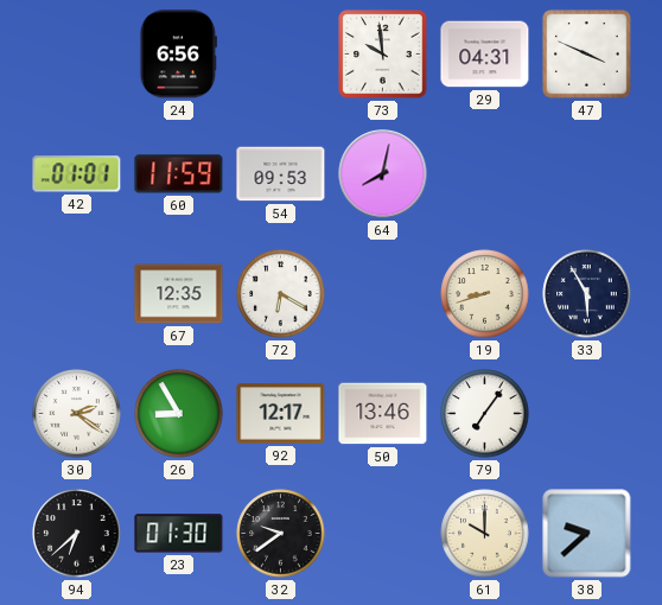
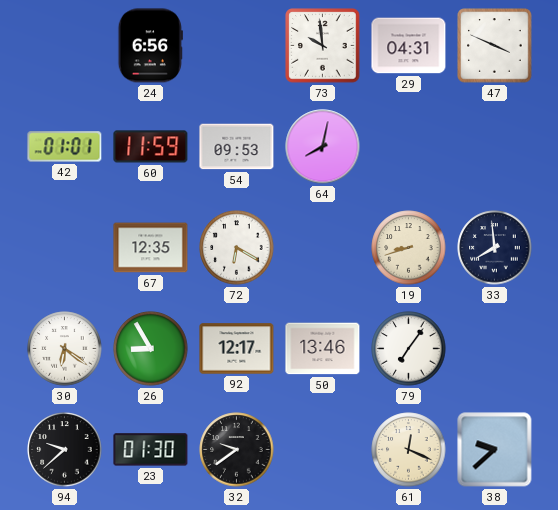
33: 5:55 -> 7:59 (495, 248)
30: 2:21 -> 6:21 (65, 349)
94: 6:38 -> 9:38 (65, 450)
61: 10:00 -> 12:19 (409, 450)
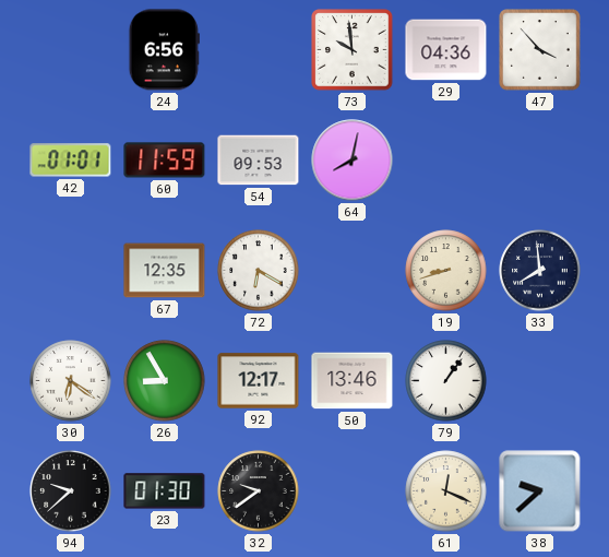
29: 04:31 -> 04:36 (446, 50)
47: 3:49 -> 3:53 (540, 50)
79: 7:06 -> 1:06 (446, 381)
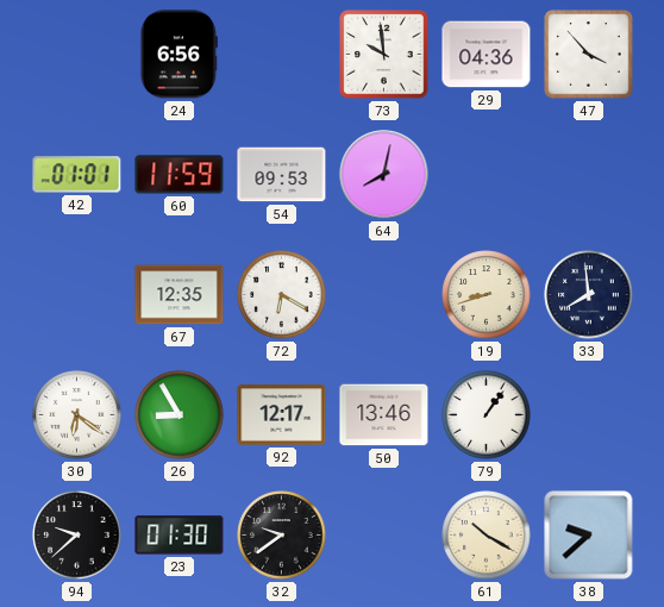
61: 12:19 -> 10:20 (487, 536)
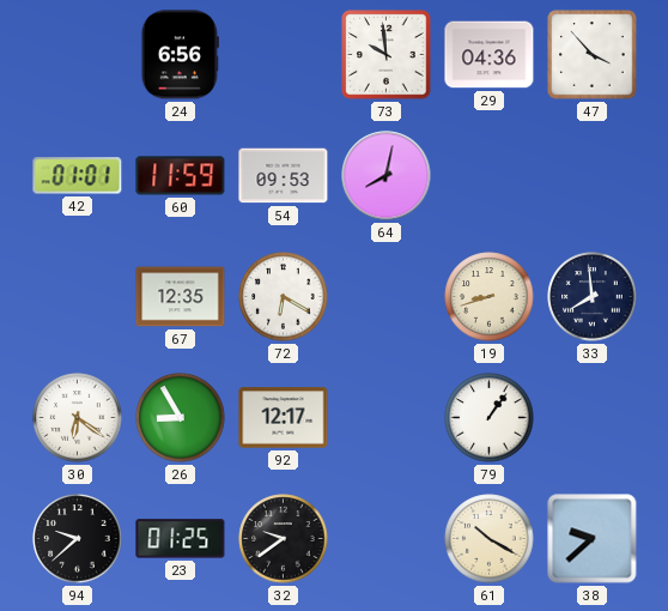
50: 13:46 -> none (384, 415)
23: 01:30 -> 01:25 (181, 539)
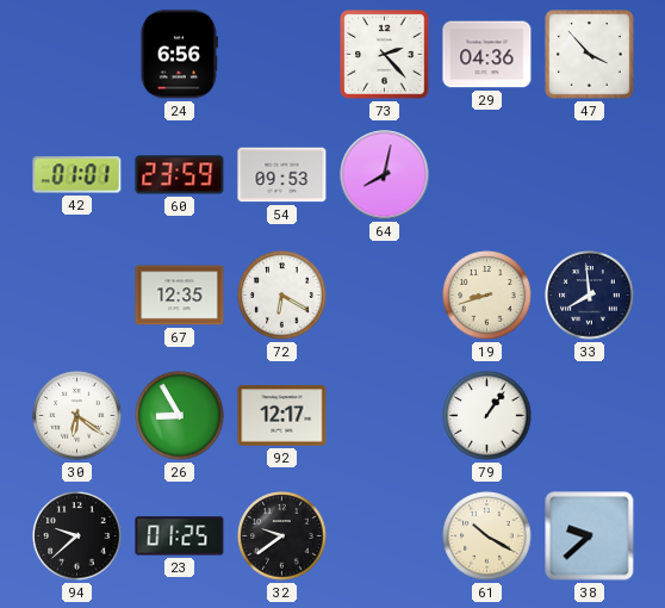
73: 9:59 -> 2:23 (385, 55)
60: 11:59 -> 23:59 (180, 175)
